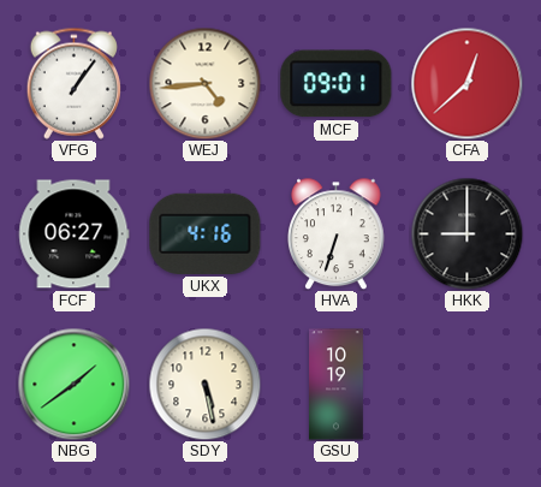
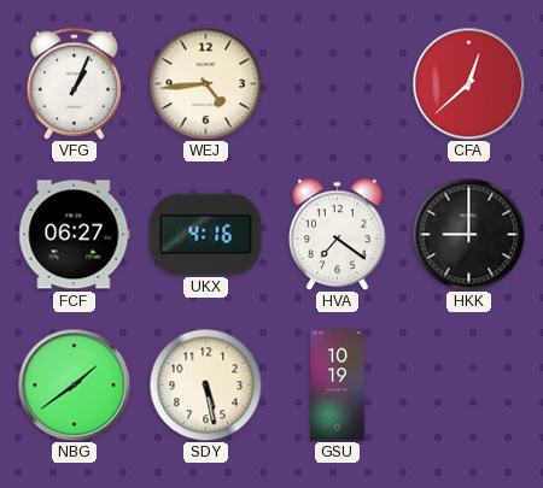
VFG: 1:06 -> 1:04 (74, 83)
MCF: 09:01 -> none (337, 84)
HVA: 6:33 -> 7:21 (338, 234)
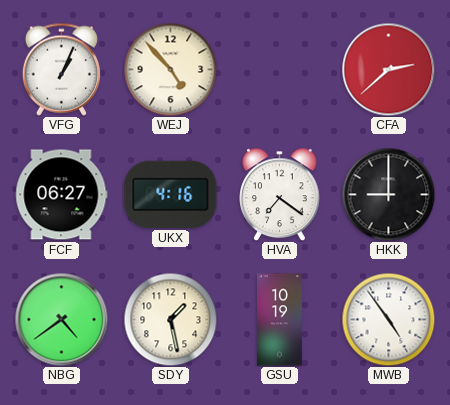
WEJ: 4:44 -> 4:53 (170, 69)
CFA: 12:38 -> 2:38 (388, 69)
NBG: 1:39 -> 4:39 (61, 319)
SDY: 5:28 -> 1:28 (170, 319)
MWB: none -> 4:54 (388, 319)
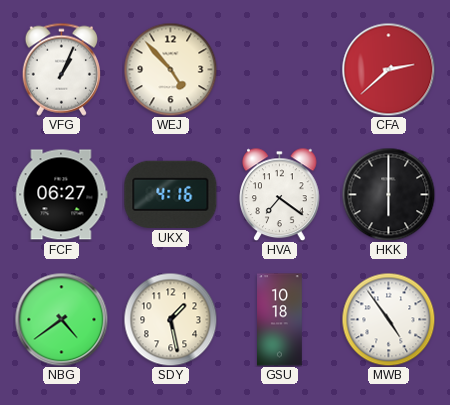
HKK: 9:00 -> 6:00 (388, 194)
GSU: 10:19 -> 10:18 (280, 320)
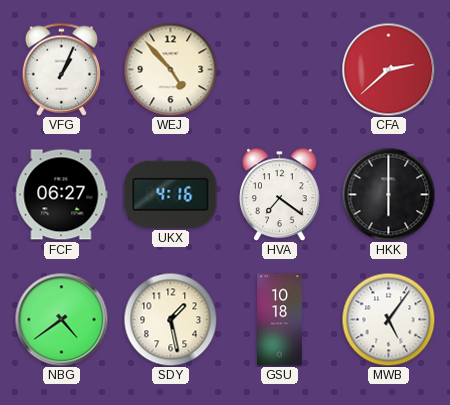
MWB: 4:54 -> 5:06 (388, 319)
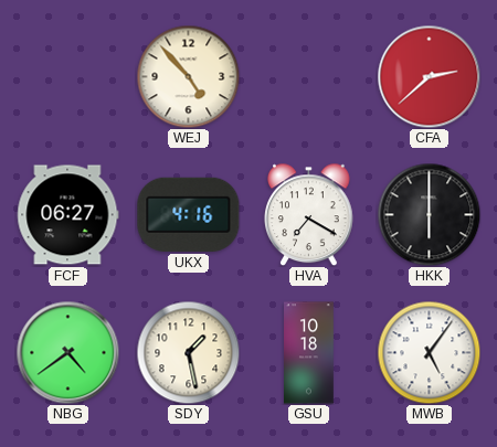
VFG: 1:04 -> none (61, 69)
HVA: 7:21 -> 7:20 (309, 214)
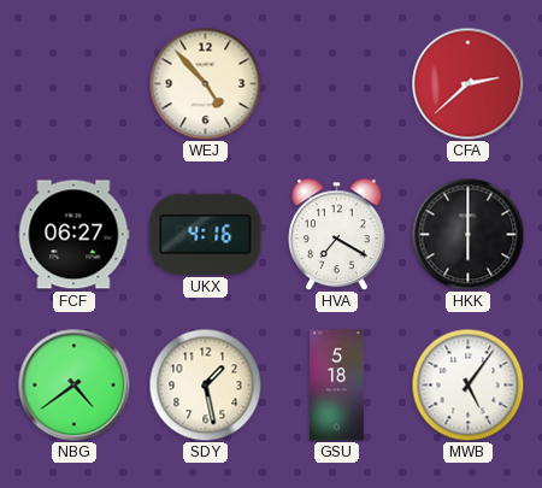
GSU: 10:18 -> 5:18 (337, 386)
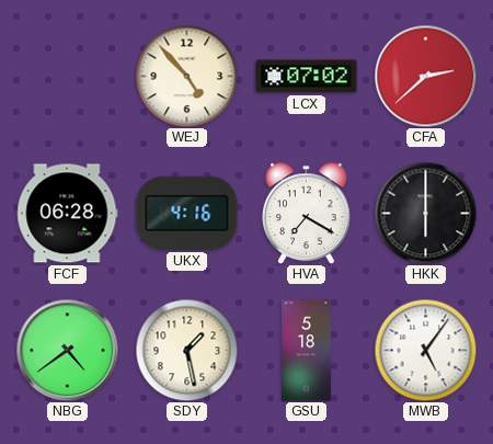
LCX: none -> 07:02 (307, 77)
FCF: 06:27 -> 06:28 (68, 214)
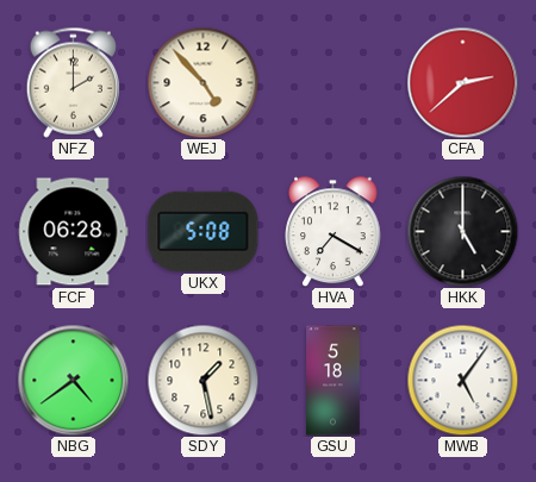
NFZ: none -> 2:00 (73, 82)
LCX: 07:02 -> none (307, 77)
UKX: 4:16 -> 5:08 (204, 231)
HKK: 6:00 -> 5:00 (462, 231)
